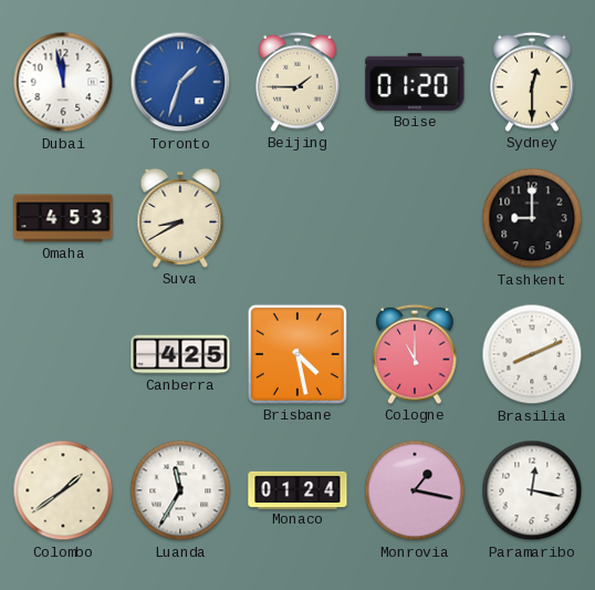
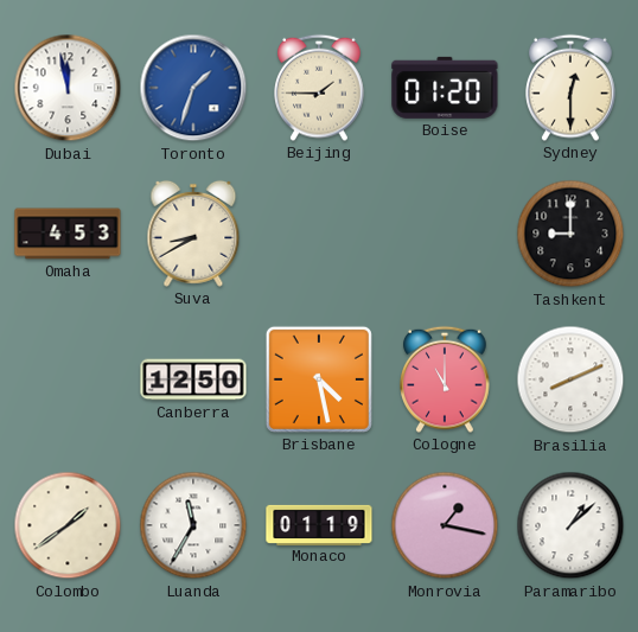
Canberra: 4:25 -> 12:50 (193, 379)
Monaco: 01:24 -> 01:19 (319, 524)
Paramaribo: 12:17 -> 1:08 (570, 525)
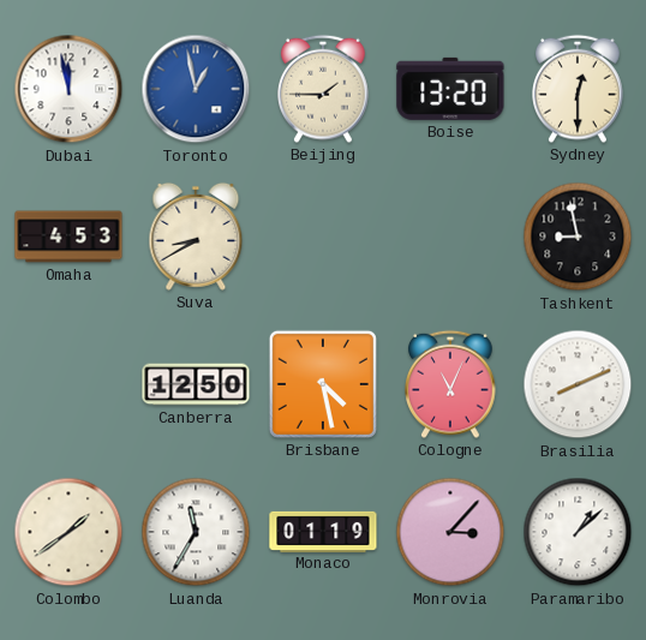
Toronto: 1:33 -> 12:58 (196, 89)
Boise: 01:20 -> 13:20 (450, 89)
Tashkent: 9:00 -> 8:58 (578, 237)
Cologne: 11:00 -> 11:04 (451, 384)
Monrovia: 1:17 -> 3:07 (450, 532)
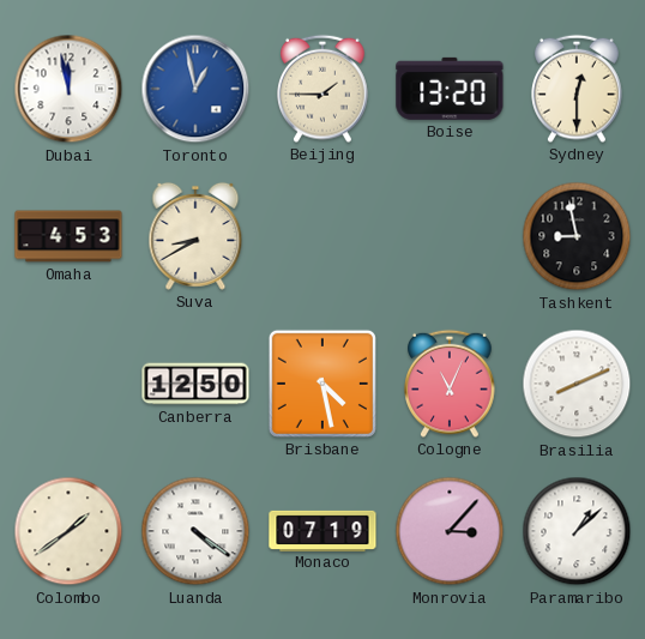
Luanda: 11:35 -> 4:21 (195, 531)
Monaco: 01:19 -> 07:19 (322, 530)
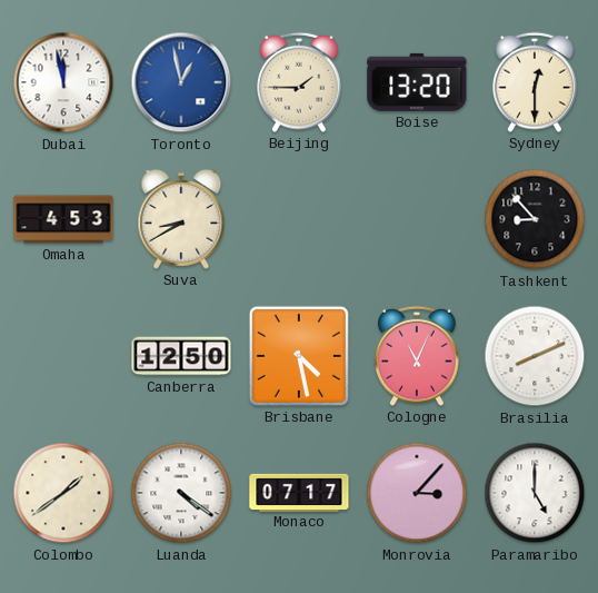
Tashkent: 8:58 -> 8:53 (535, 219)
Monaco: 07:19 -> 07:17 (299, 492)
Paramaribo: 1:08 -> 5:00 (535, 493)
